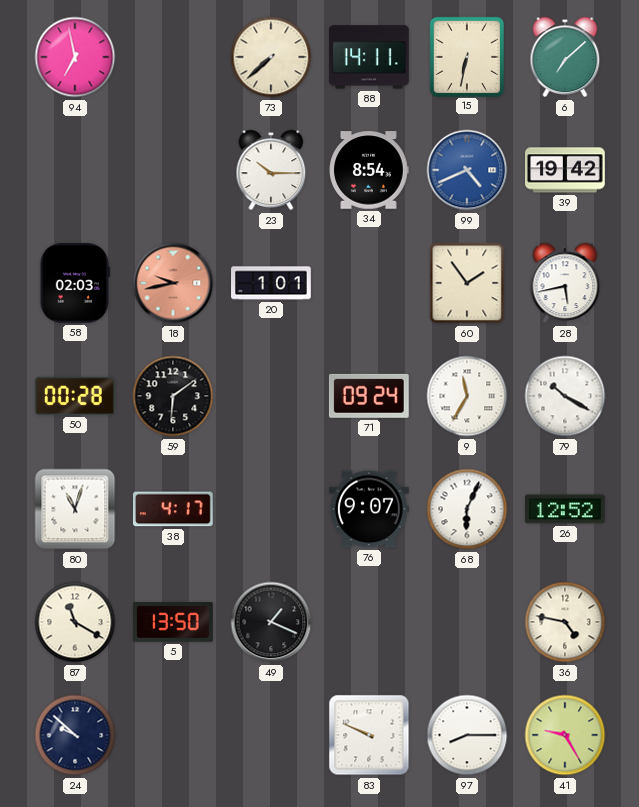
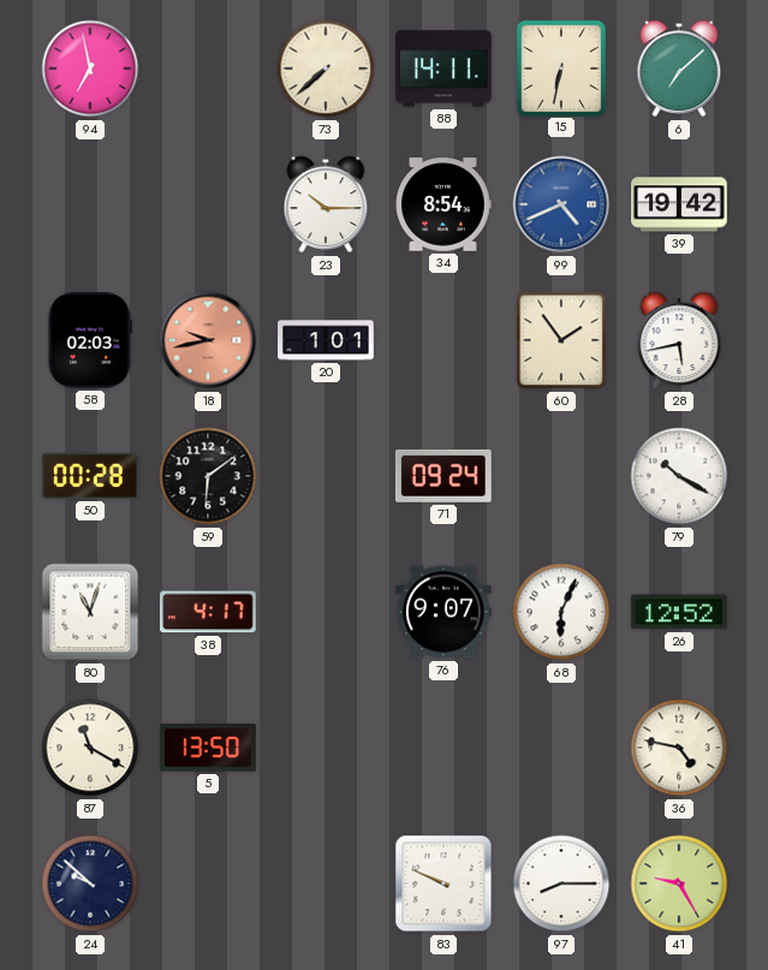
9: 11:35 -> none (467, 396)
49: 1:19 -> none (271, 622)
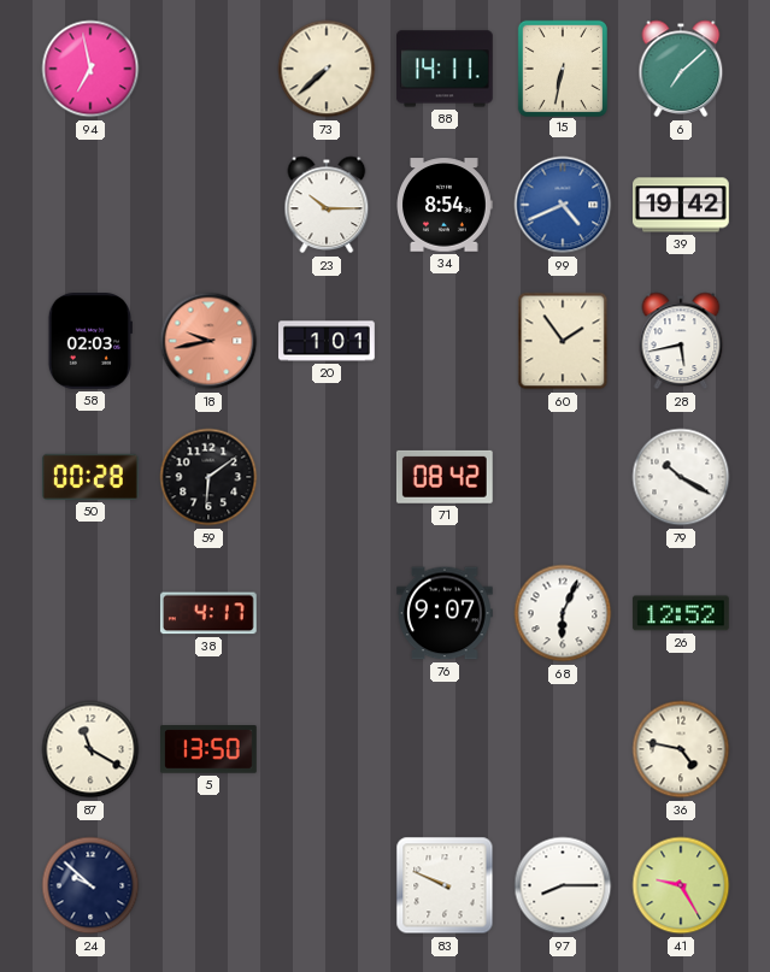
71: 09:24 -> 08:42 (445, 477)
80: 11:03 -> none (90, 612)
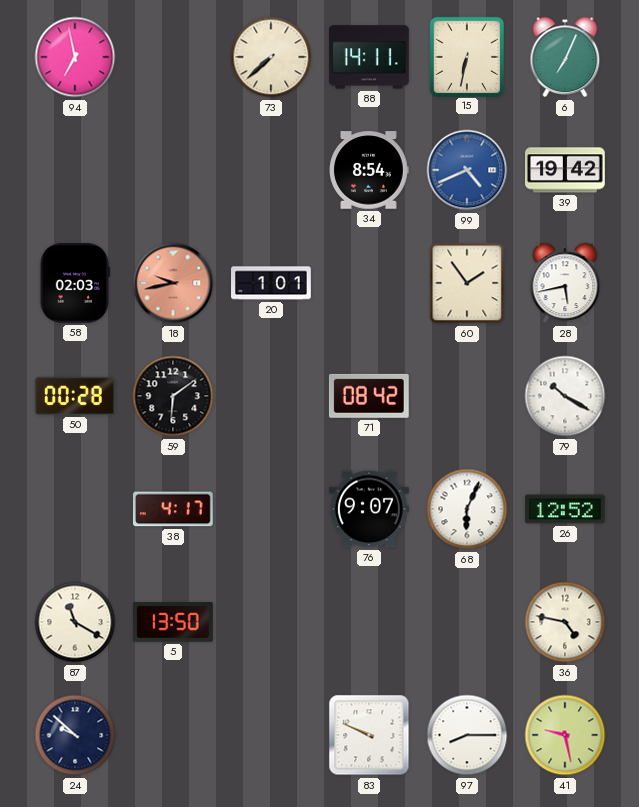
6: 7:08 -> 7:04 (565, 57)
23: 10:15 -> none (327, 205)
41: 9:25 -> 9:28 (565, 735)
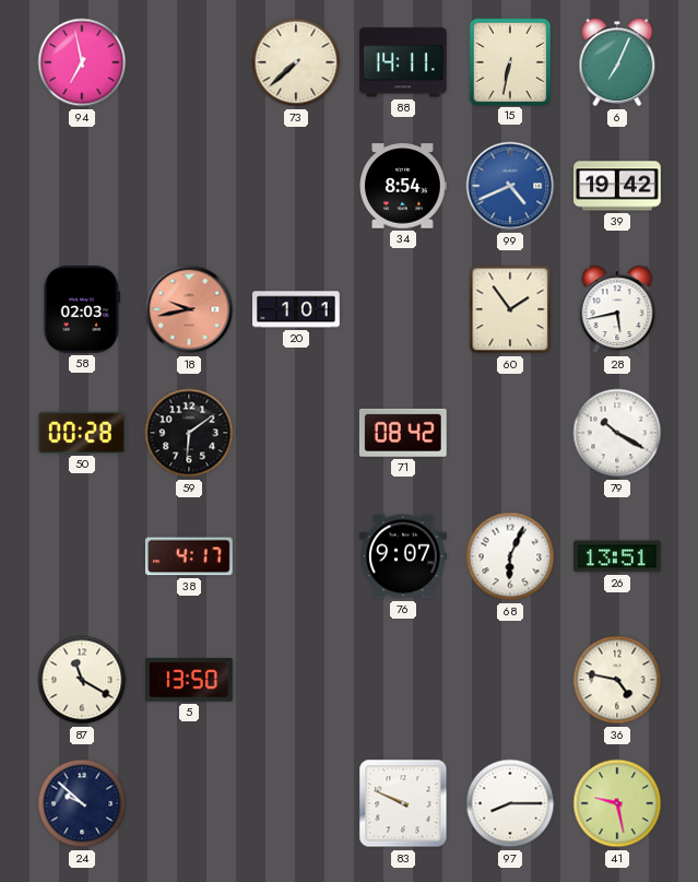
26: 12:52 -> 13:51 (617, 556)
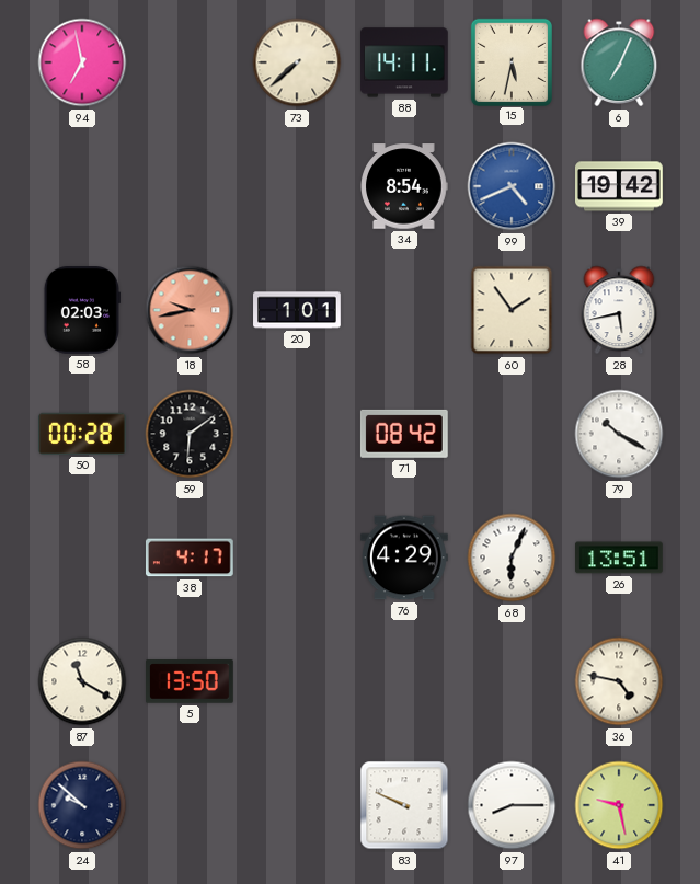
15: 6:32 -> 5:32 (510, 61)
76: 9:07 -> 4:29 (405, 558)
